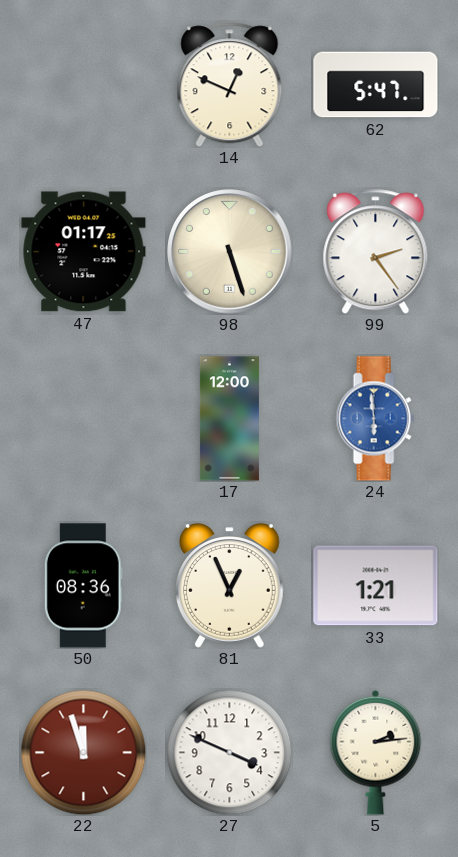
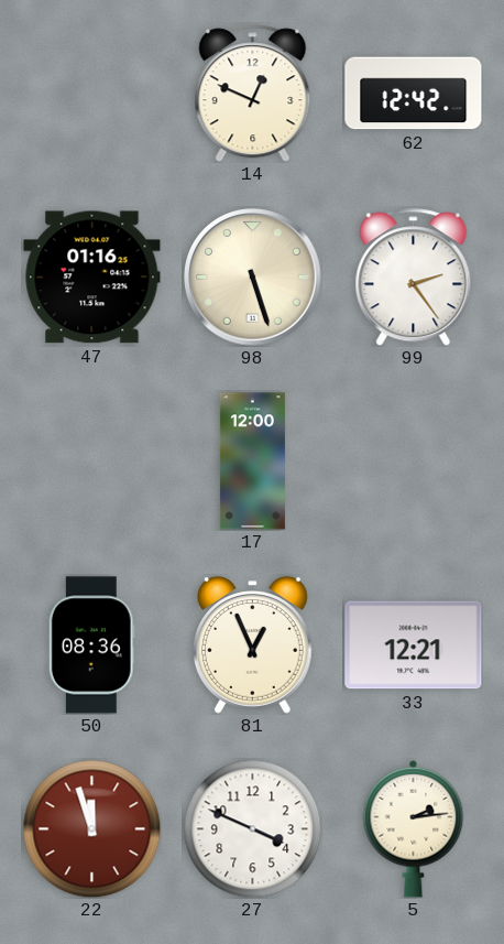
62: 5:47 -> 12:42 (414, 94)
47: 01:17 -> 01:16 (92, 278)
24: 5:59 -> none (375, 419)
33: 1:21 -> 12:21 (414, 645)
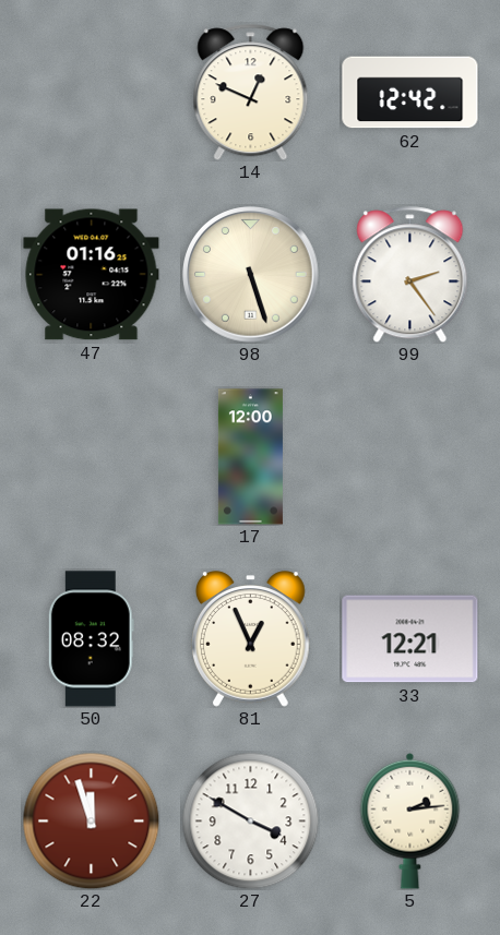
50: 08:36 -> 08:32 (91, 639)
27: 3:49 -> 3:50 (250, 820)
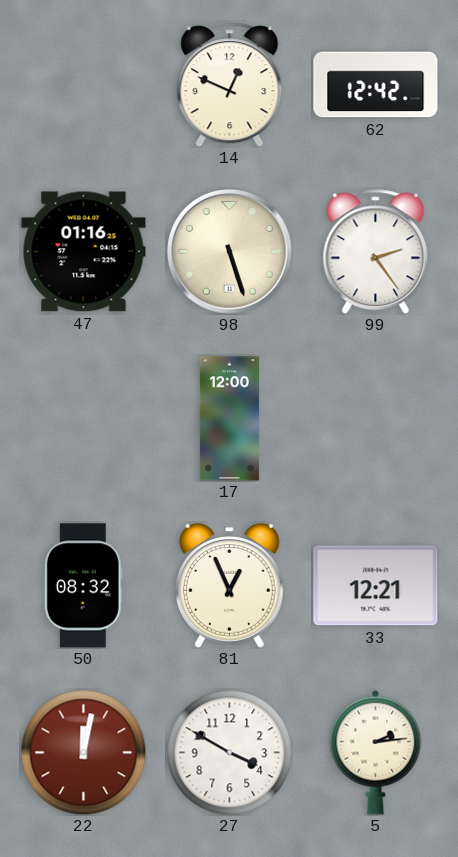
22: 11:57 -> 12:02 (83, 752)
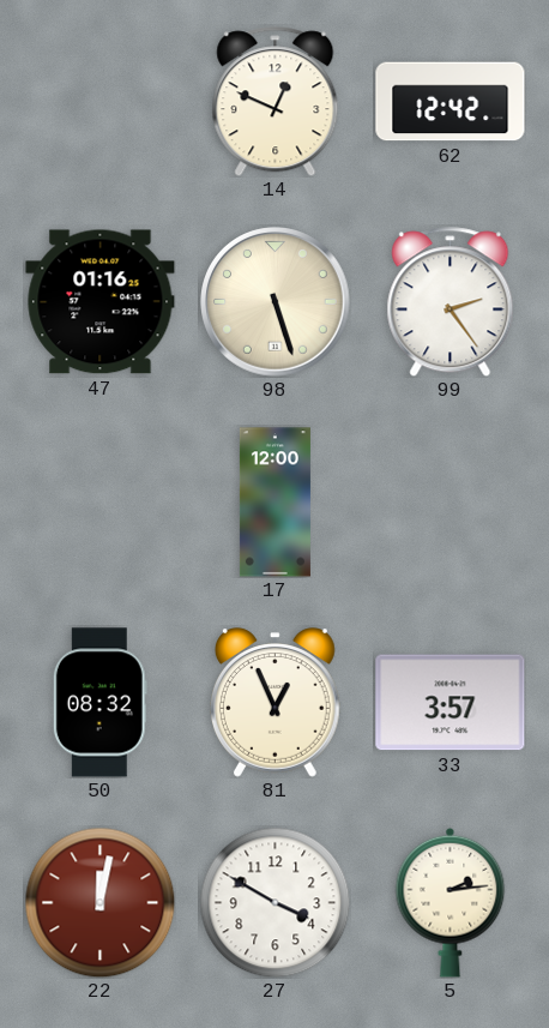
33: 12:21 -> 3:57 (451, 703)
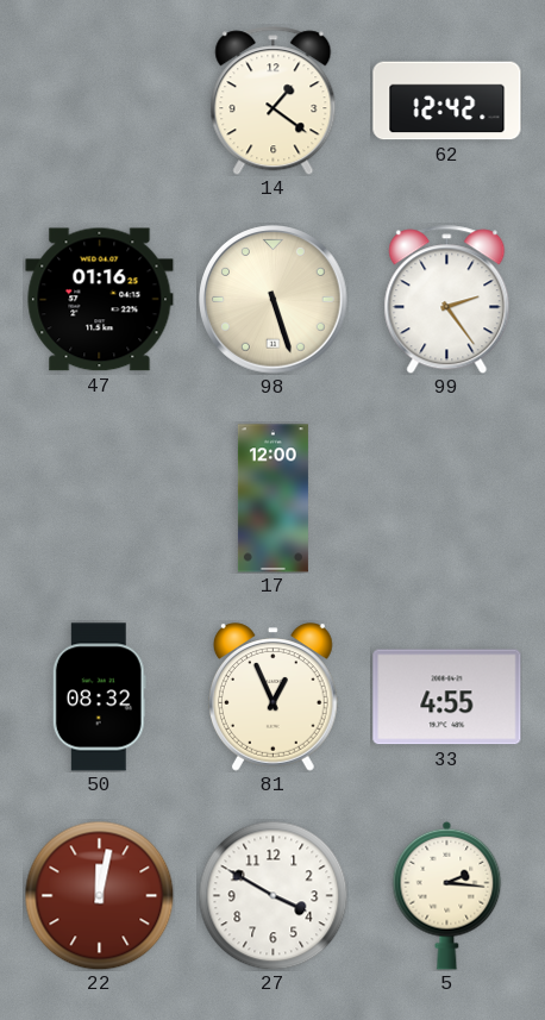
14: 12:49 -> 1:21 (274, 101)
33: 3:57 -> 4:55 (447, 697)
5: 2:14 -> 2:16 (447, 895)
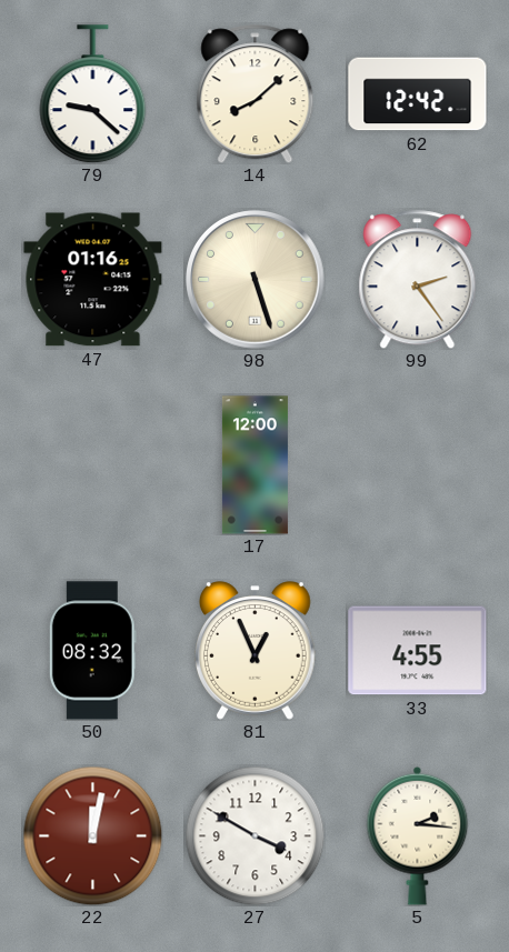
79: none -> 9:22 (93, 94)
14: 1:21 -> 8:08 (256, 94)
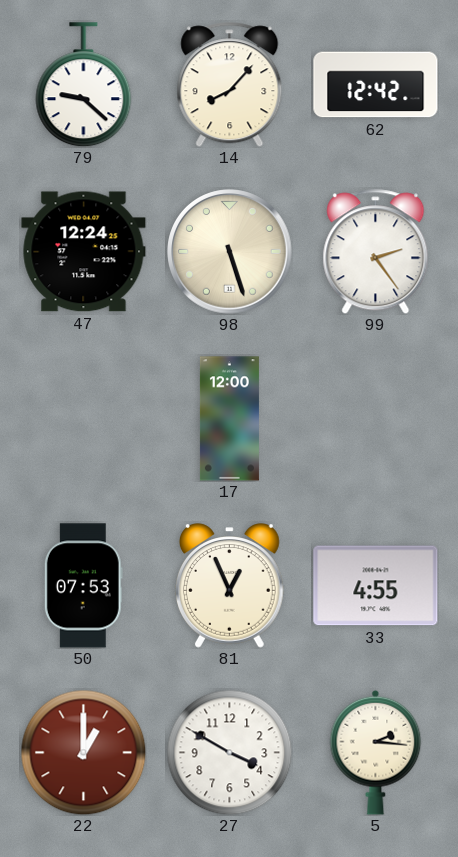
14: 8:08 -> 8:07 (230, 85)
47: 01:16 -> 12:24 (84, 252)
50: 08:32 -> 07:53 (83, 586)
22: 12:02 -> 1:00 (83, 752)
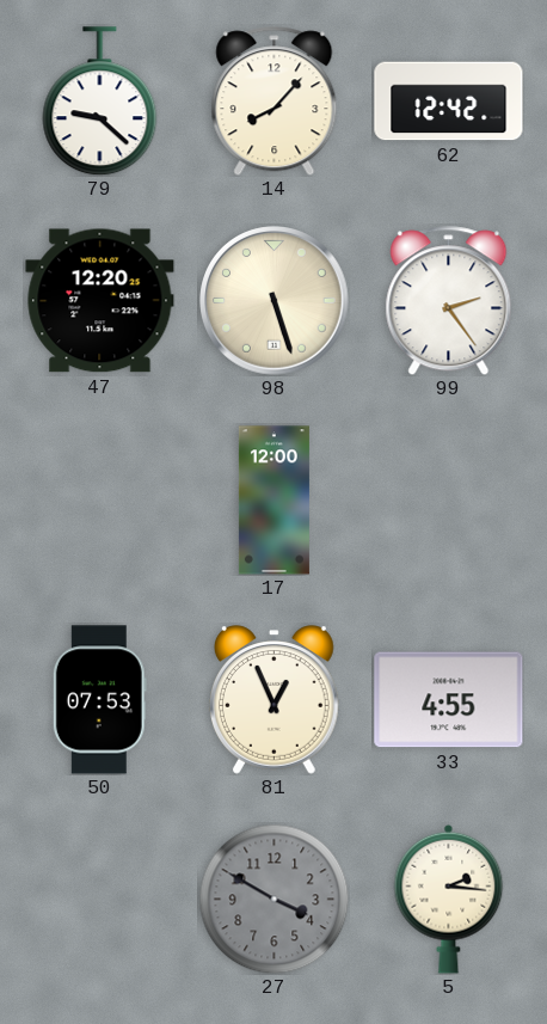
47: 12:24 -> 12:20 (100, 301)
22: 1:00 -> none (83, 752)
27 dial: white -> grey (273, 899)
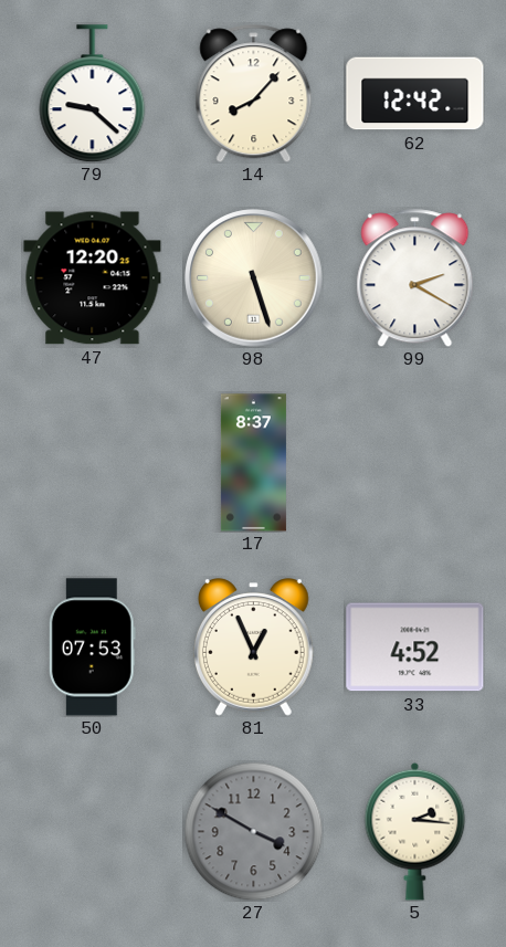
99: 2:24 -> 2:20 (415, 278)
17: 12:00 -> 8:37 (253, 463)
33: 4:55 -> 4:52 (415, 648)
